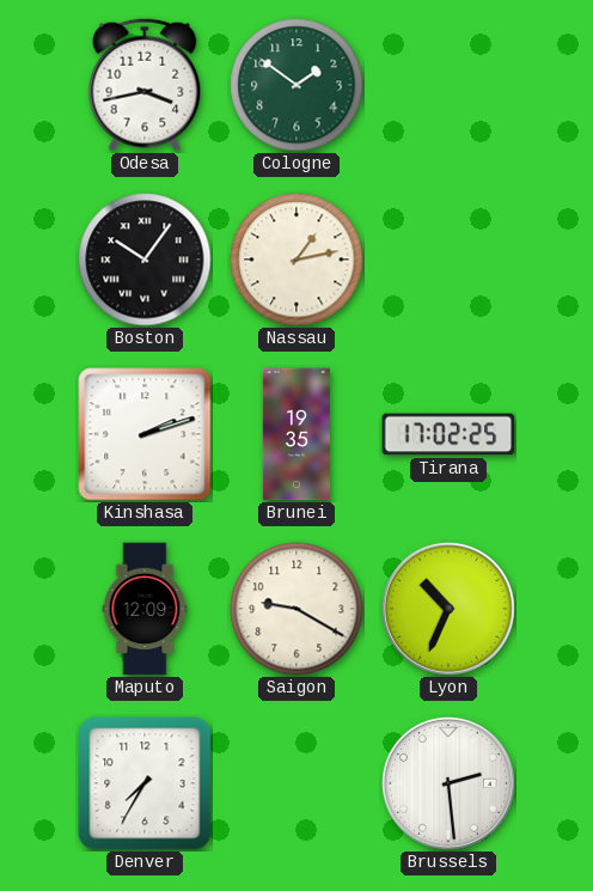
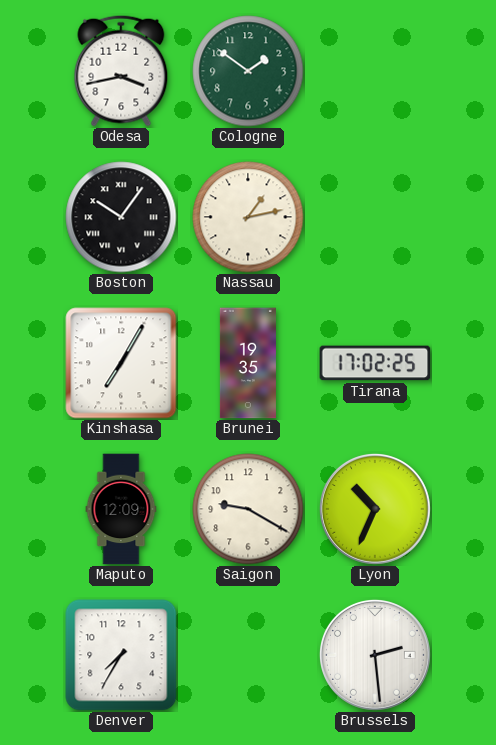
Kinshasa: 2:12 -> 7:05 (121, 363)
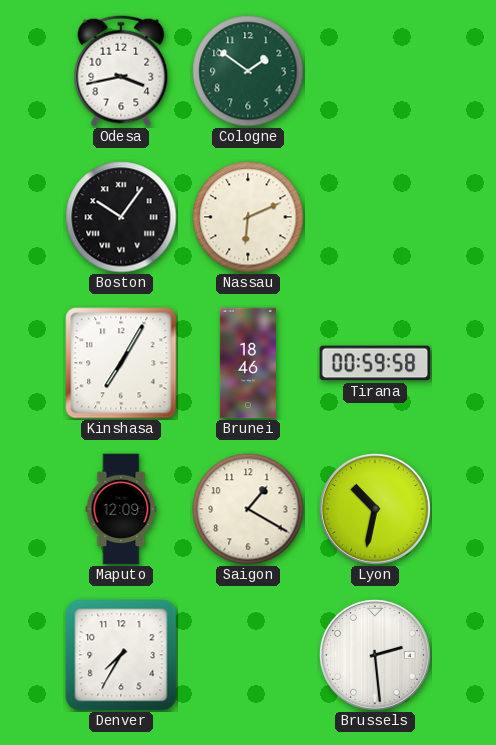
Nassau: 1:13 -> 6:11 (248, 217)
Brunei: 19:35 -> 18:46 (248, 363)
Tirana: 17:02 -> 00:59 (375, 363)
Saigon: 9:20 -> 1:20 (248, 509)
Lyon: 10:34 -> 10:32 (375, 509)
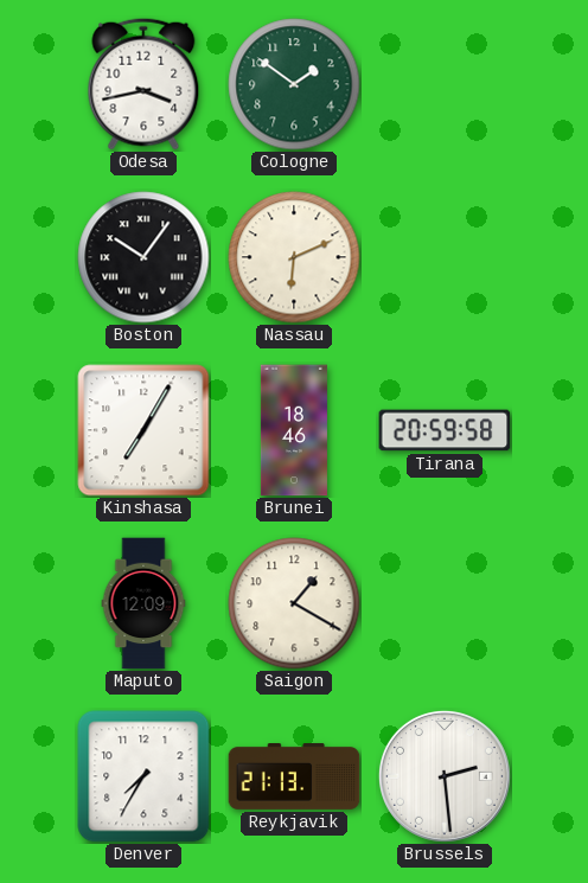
Tirana: 00:59 -> 20:59 (445, 430)
Lyon: 10:32 -> none (375, 509)
Reykjavik: none -> 21:13 (294, 778)
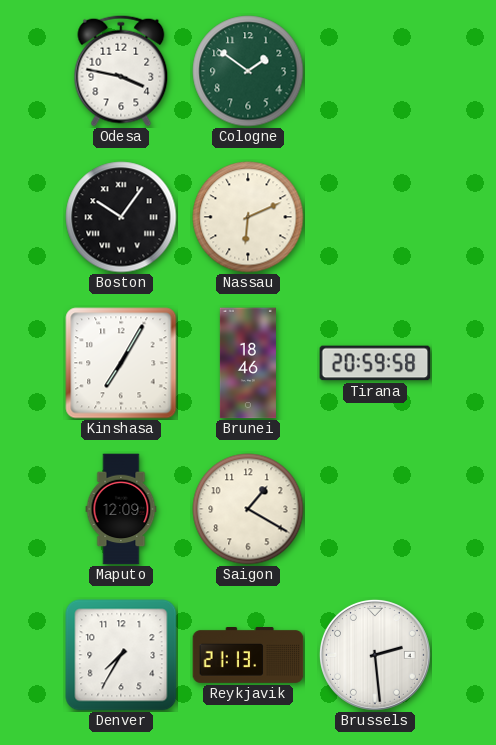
Odesa: 3:43 -> 3:47 (121, 71)
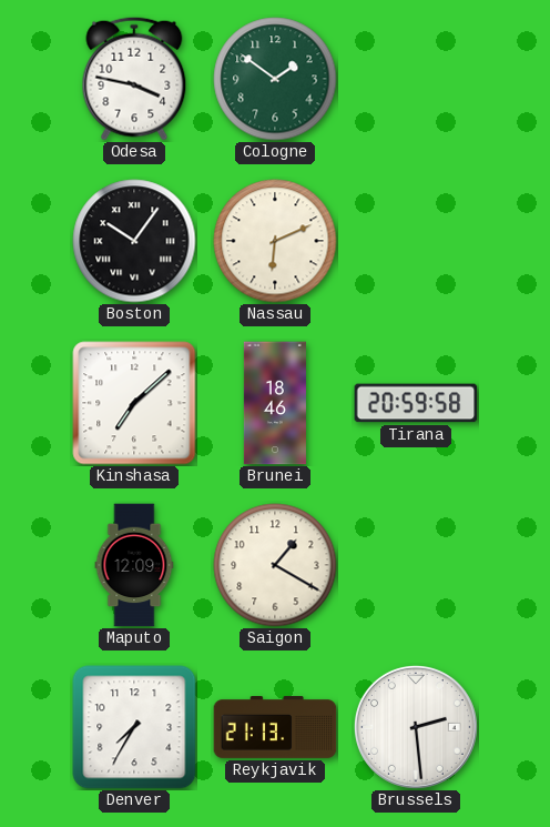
Kinshasa: 7:05 -> 7:08 (134, 403)
